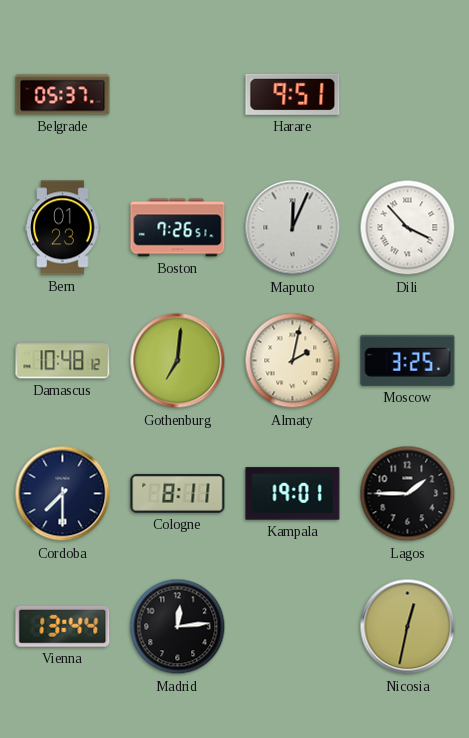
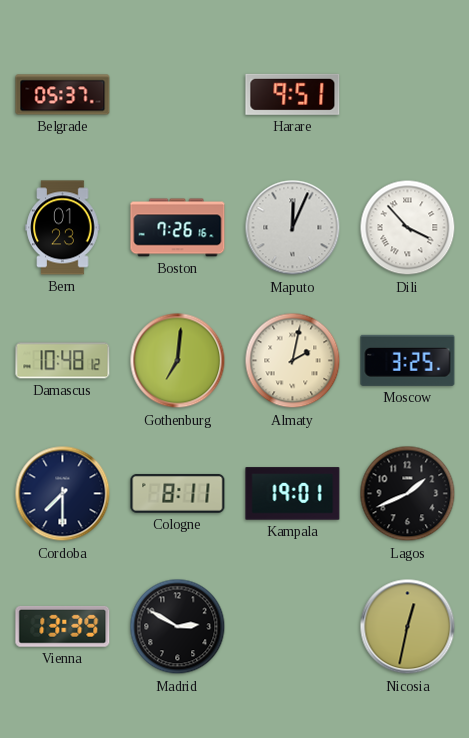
Boston: 7:26:51 -> 7:26:16 (178, 228)
Lagos: 1:45 -> 1:41 (408, 494)
Vienna: 13:44 -> 13:39 (63, 626)
Madrid: 12:14 -> 2:50 (178, 627)
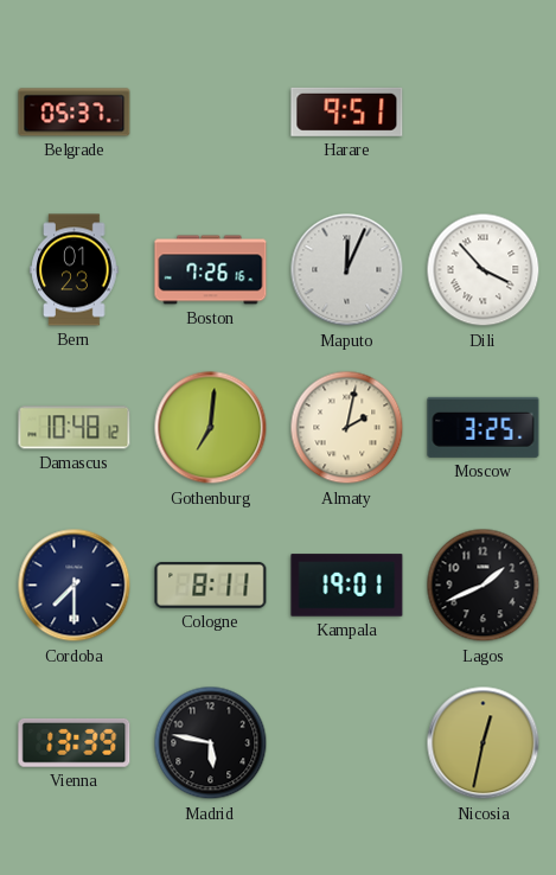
Madrid: 2:50 -> 5:47 (211, 743)
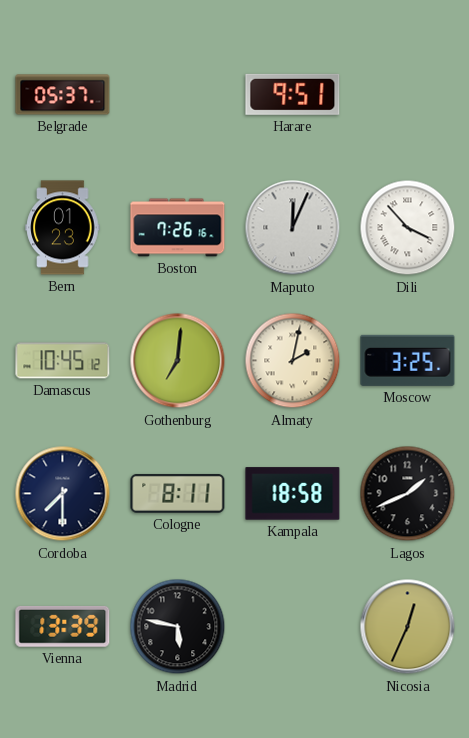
Damascus: 10:48 -> 10:45 (63, 361)
Kampala: 19:01 -> 18:58 (293, 494)
Nicosia: 12:32 -> 12:34 (408, 627)
